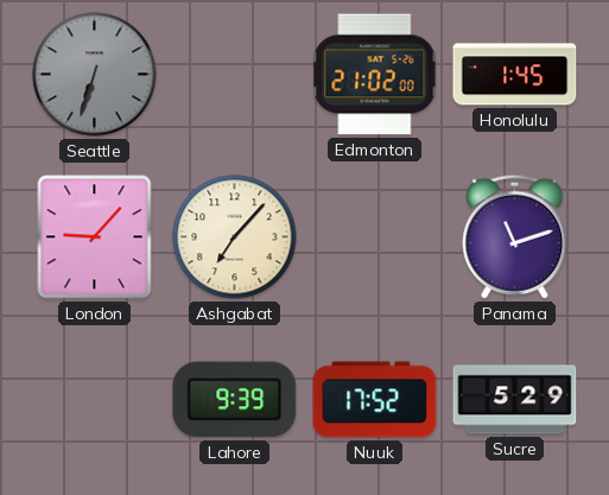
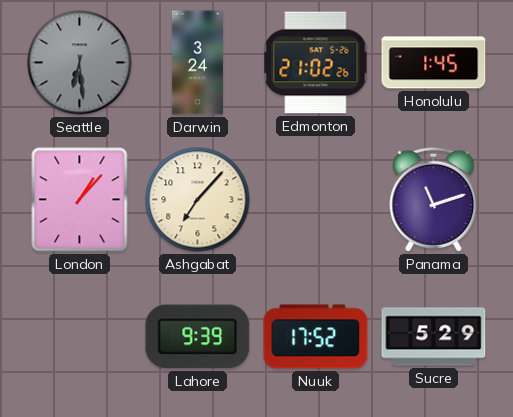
Seattle: 6:33 -> 6:29 (80, 63)
Darwin: none -> 3:24 (197, 63)
Edmonton: 21:02:00 -> 21:02:26 (316, 63)
London: 9:07 -> 1:07 (80, 200)
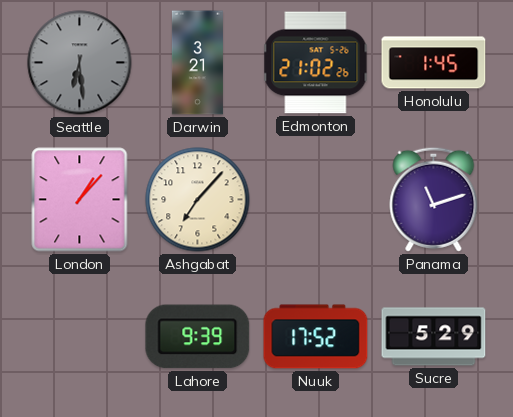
Darwin: 3:24 -> 3:21 (197, 63)
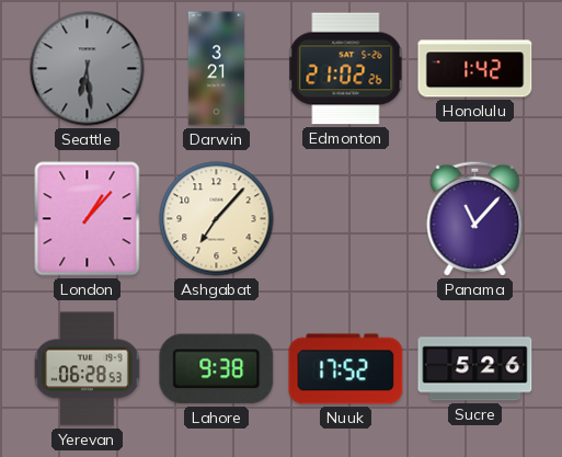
Honolulu: 1:45 -> 1:42 (475, 69)
Panama: 11:12 -> 11:07 (475, 218)
Yerevan: none -> 06:28 (87, 369)
Lahore: 9:39 -> 9:38 (217, 369)
Sucre: 5:29 -> 5:26 (475, 369)
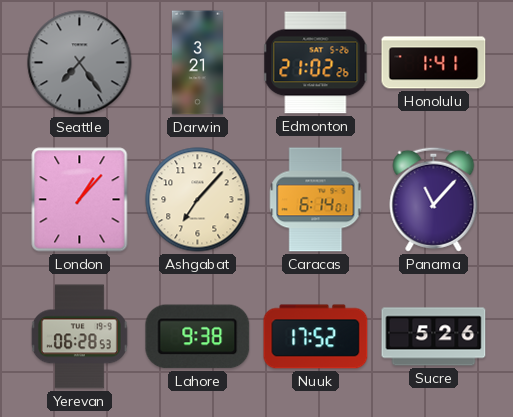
Seattle: 6:29 -> 7:24 (80, 63)
Honolulu: 1:42 -> 1:41 (434, 63)
Caracas: none -> 6:14 (316, 200)
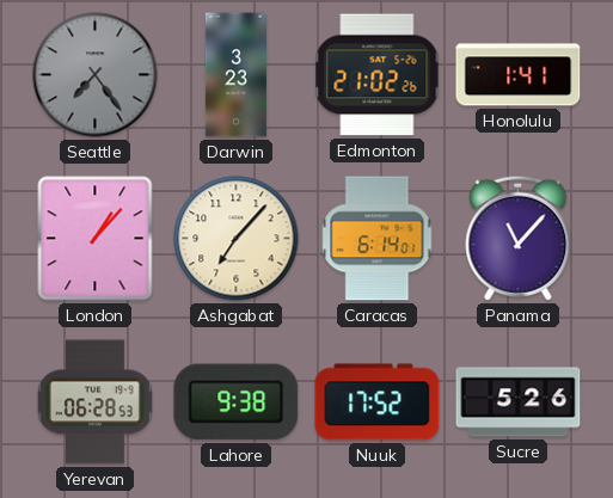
Darwin: 3:21 -> 3:23 (235, 75)
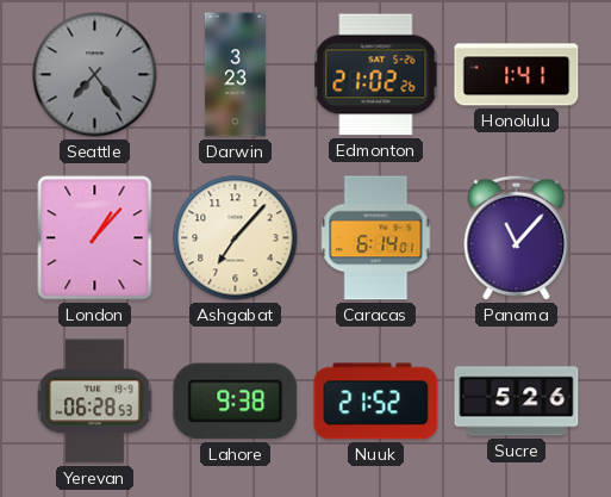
Nuuk: 17:52 -> 21:52 (376, 402)
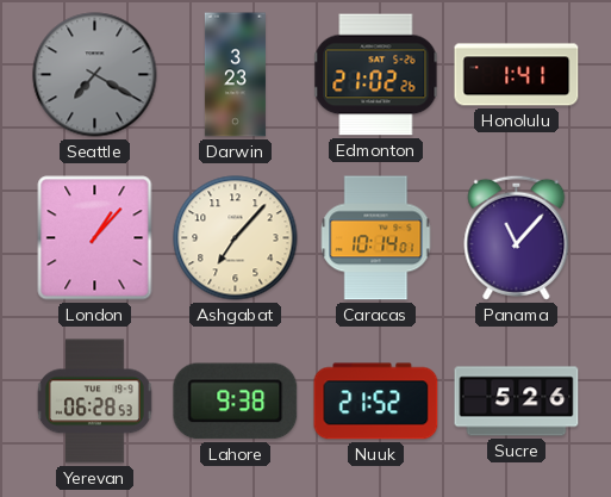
Seattle: 7:24 -> 7:20 (95, 75)
Caracas: 6:14 -> 10:14 (376, 238)
